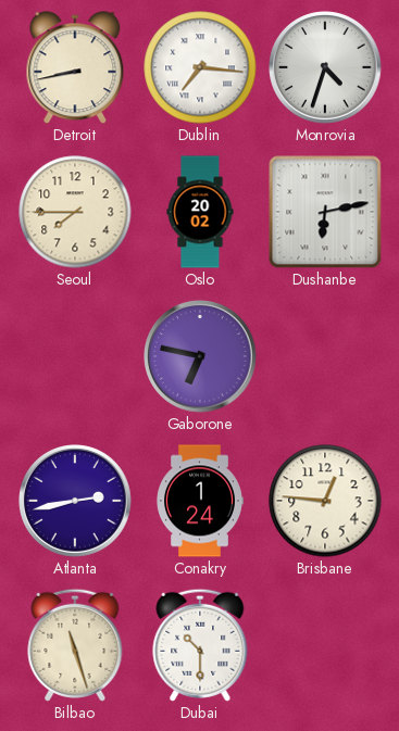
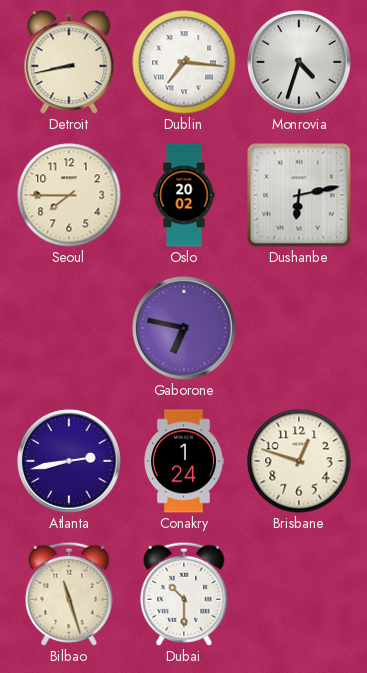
Brisbane: 12:46 -> 12:48 (299, 461)
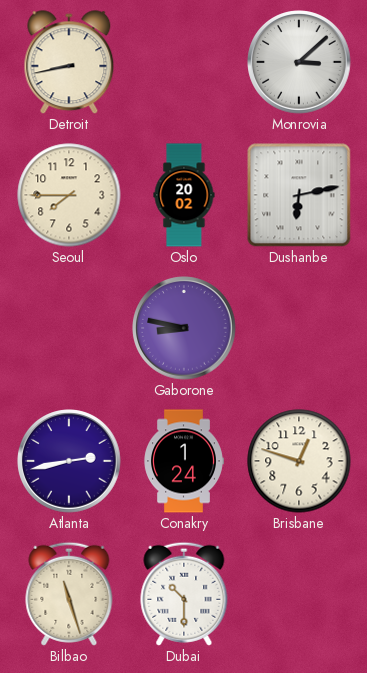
Dublin: 7:16 -> none (184, 62)
Monrovia: 4:33 -> 3:08 (299, 62)
Gaborone: 6:47 -> 8:47 (184, 328)
